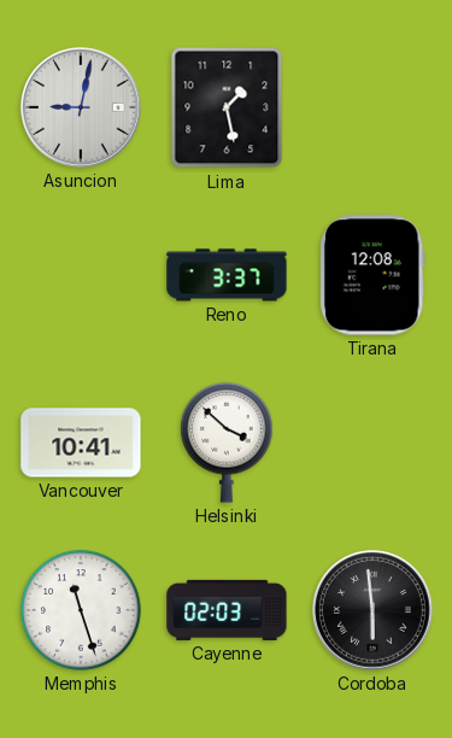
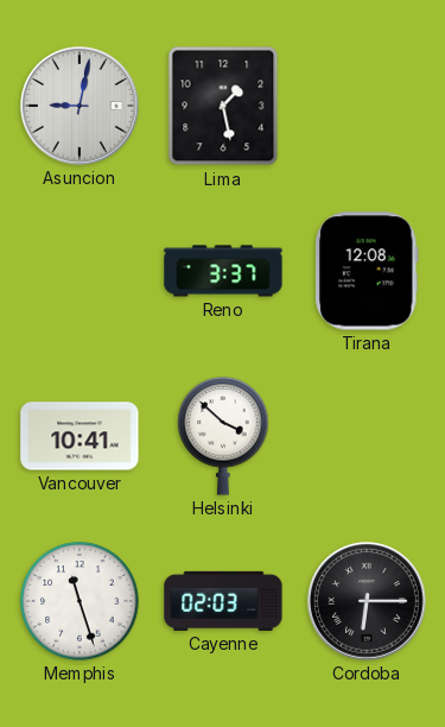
Cordoba: 5:59 -> 6:15 (368, 602)
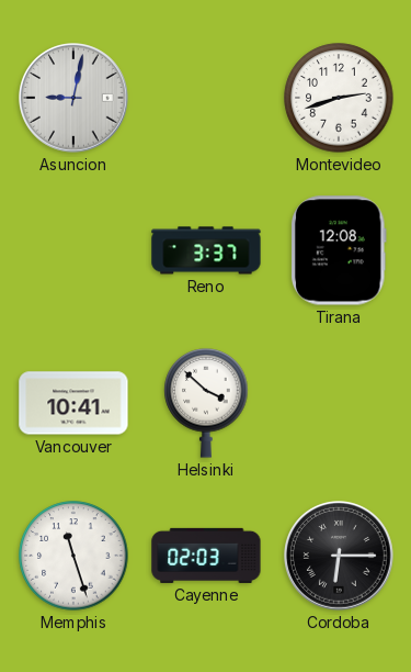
Lima: 1:28 -> none (223, 106)
Montevideo: none -> 2:42 (339, 98)
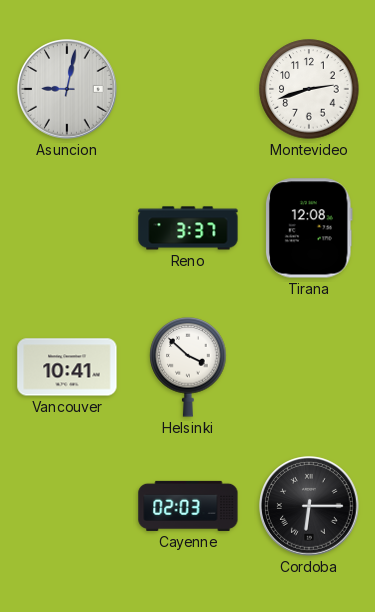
Memphis: 11:27 -> none (73, 556)
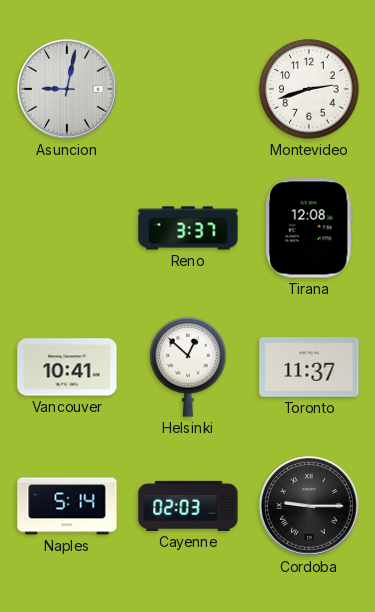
Helsinki: 3:52 -> 12:52 (188, 367)
Toronto: none -> 11:37 (309, 367)
Naples: none -> 5:14 (67, 506)
Cordoba: 6:15 -> 9:15 (310, 507)
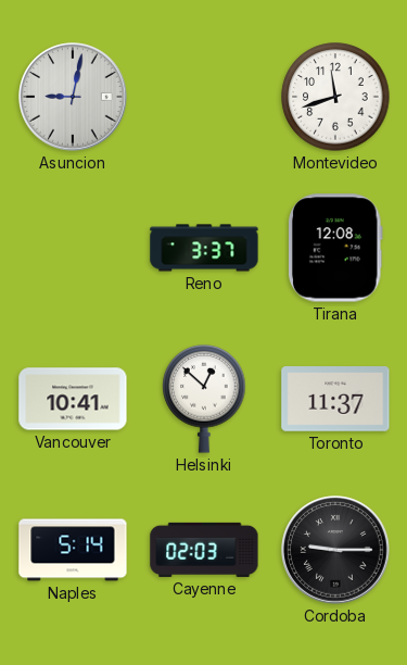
Montevideo: 2:42 -> 11:42 (335, 97)
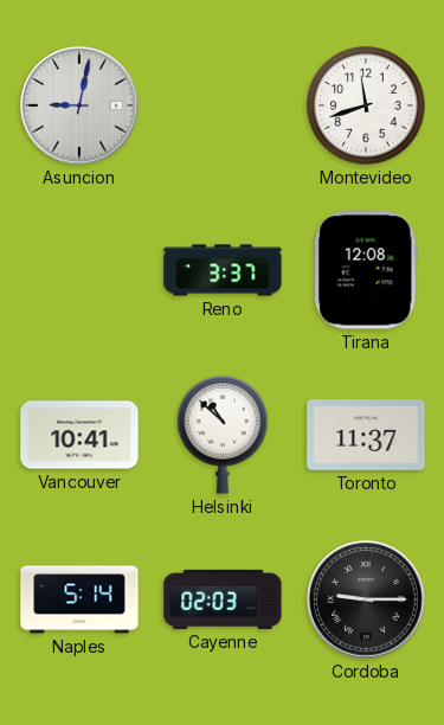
Helsinki: 12:52 -> 10:52 (223, 435)
